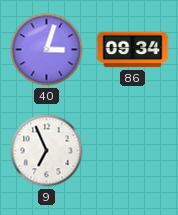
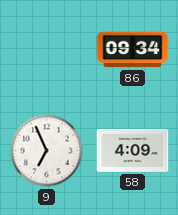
40: 3:03 -> none (47, 50)
58: none -> 4:09 (133, 150)
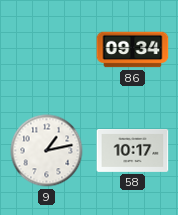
9: 6:56 -> 1:13 (47, 151)
58: 4:09 -> 10:17 (133, 150)
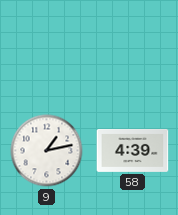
86: 09:34 -> none (133, 50)
58: 10:17 -> 4:39 (133, 150)
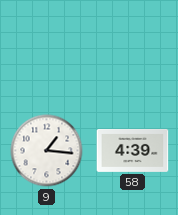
9: 1:13 -> 1:16 (47, 151)
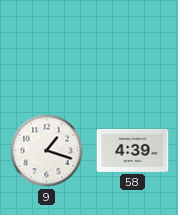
9: 1:16 -> 1:18 (47, 151)
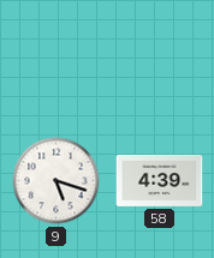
9: 1:18 -> 5:18 (57, 181)
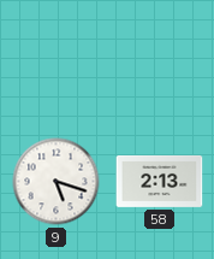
58: 4:39 -> 2:13 (160, 181)
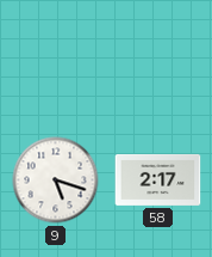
58: 2:13 -> 2:17 (158, 179)
